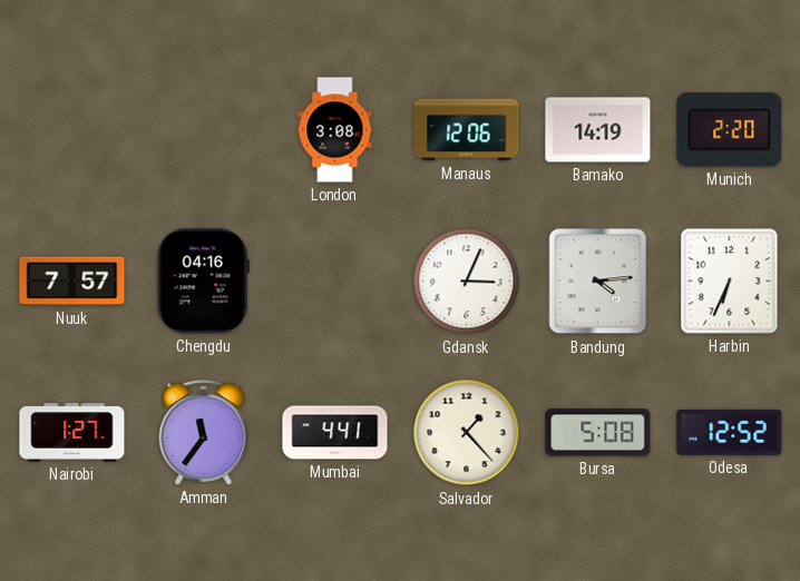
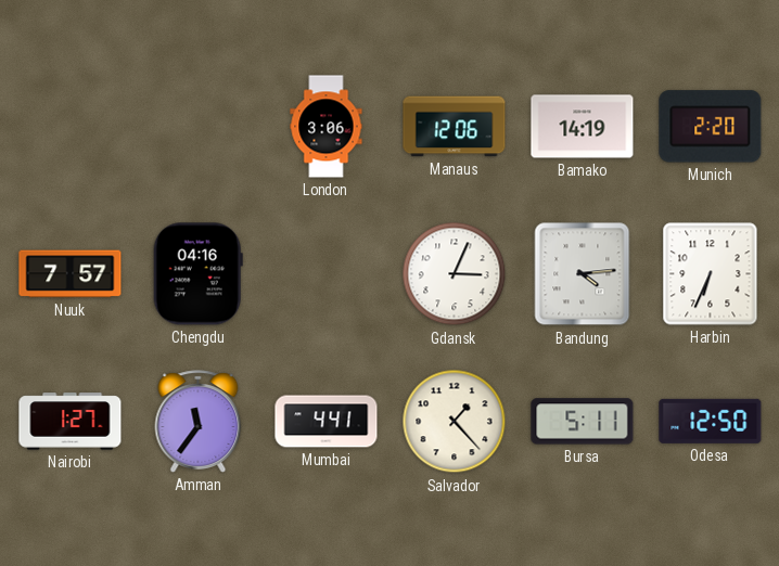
London: 3:08 -> 3:06 (327, 127)
Bursa: 5:08 -> 5:11 (583, 422)
Odesa: 12:52 -> 12:50 (711, 421)
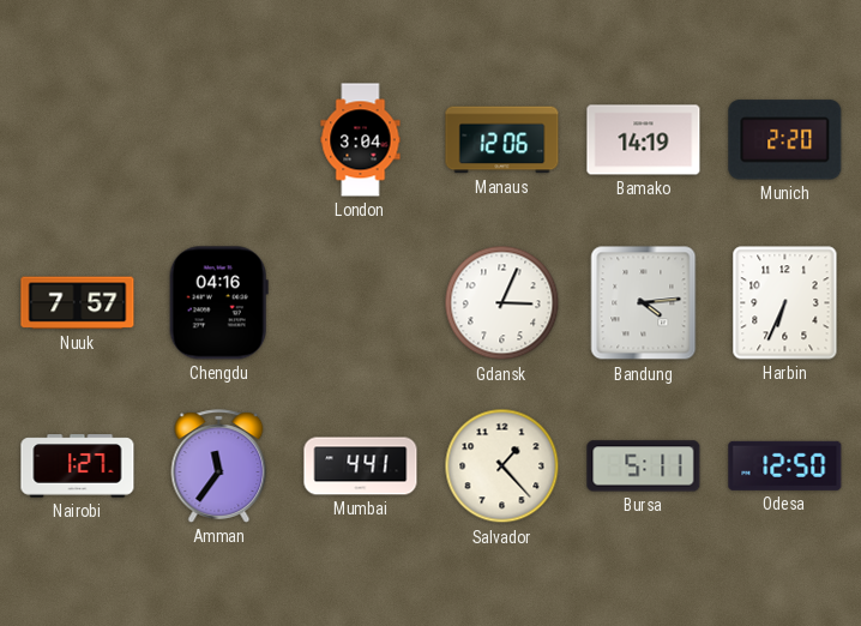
London: 3:06 -> 3:04 (361, 140)
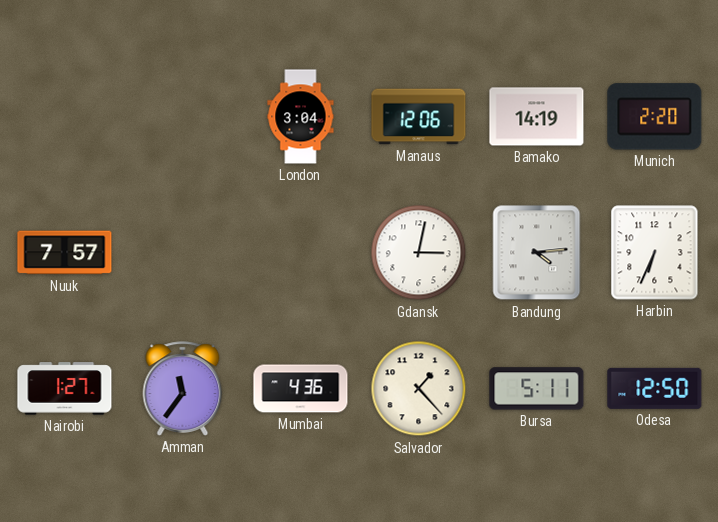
Chengdu: 04:16 -> none (218, 303)
Gdansk: 3:04 -> 3:02 (419, 253)
Mumbai: 4:41 -> 4:36 (301, 389)
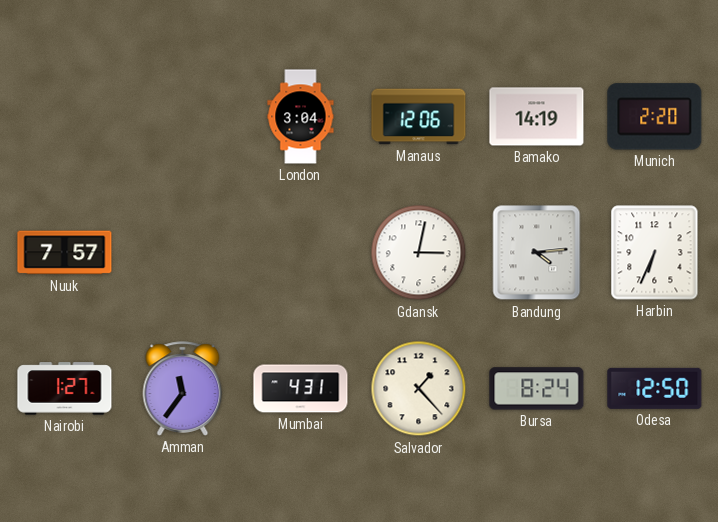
Mumbai: 4:36 -> 4:31 (301, 389)
Bursa: 5:11 -> 8:24 (537, 389)
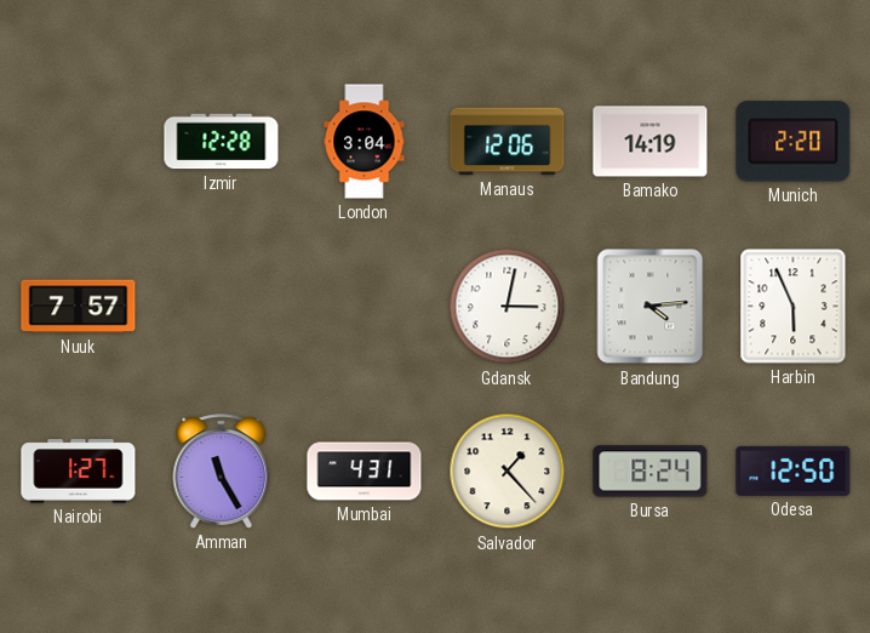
Izmir: none -> 12:28 (222, 142)
Harbin: 6:34 -> 5:56 (794, 307)
Amman: 11:36 -> 11:25 (222, 472)
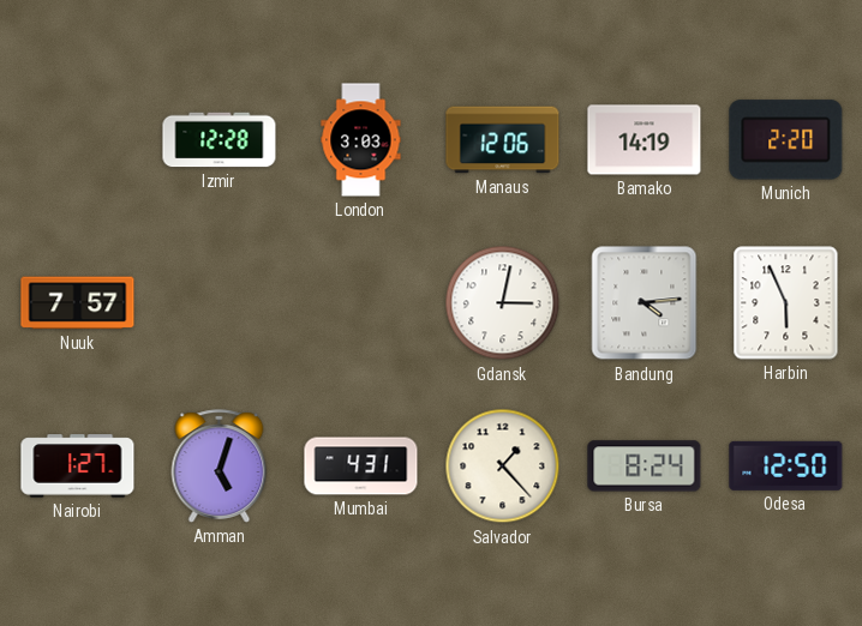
London: 3:04 -> 3:03 (361, 140)
Amman: 11:25 -> 5:03 (220, 467)
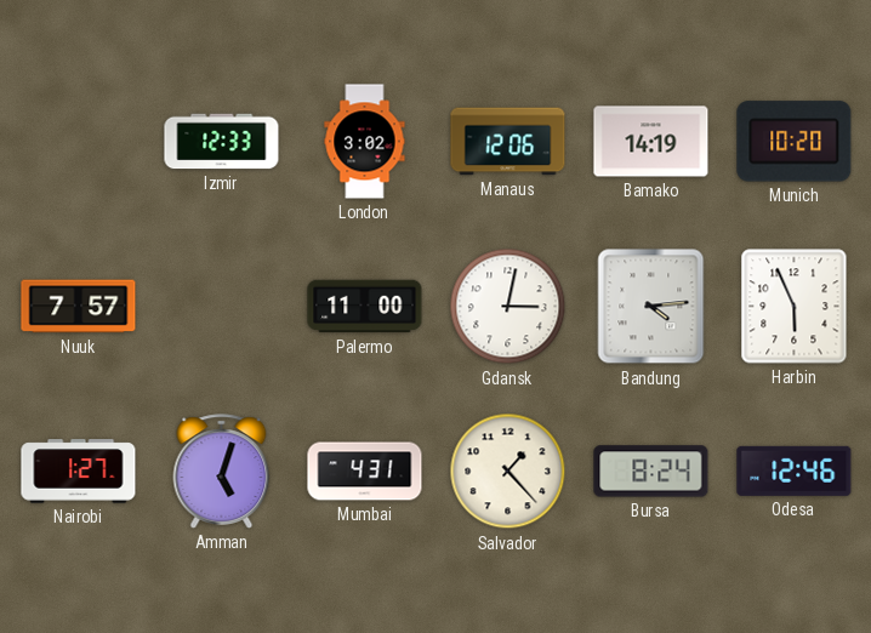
Izmir: 12:28 -> 12:33 (222, 142)
London: 3:03 -> 3:02 (365, 142)
Munich: 2:20 -> 10:20 (795, 142)
Palermo: none -> 11:00 (365, 307)
Odesa: 12:50 -> 12:46 (795, 471)
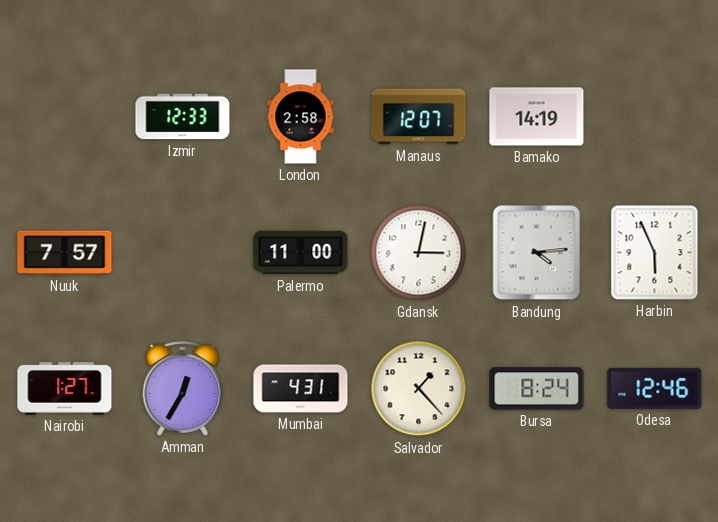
London: 3:02 -> 2:58 (301, 117)
Manaus: 12:06 -> 12:07 (419, 117)
Munich: 10:20 -> none (795, 142)
Amman: 5:03 -> 12:35 (183, 389)
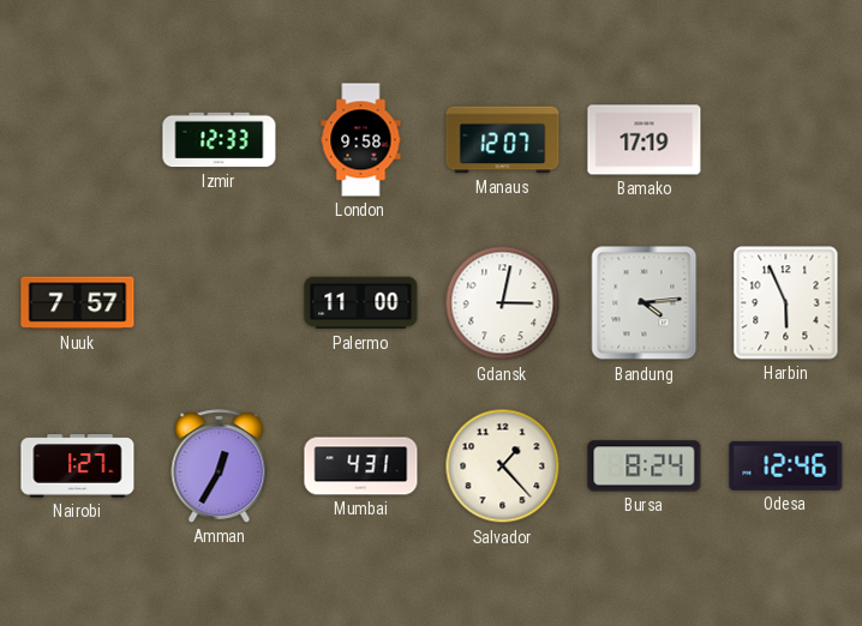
London: 2:58 -> 9:58 (361, 140)
Bamako: 14:19 -> 17:19 (645, 140)
